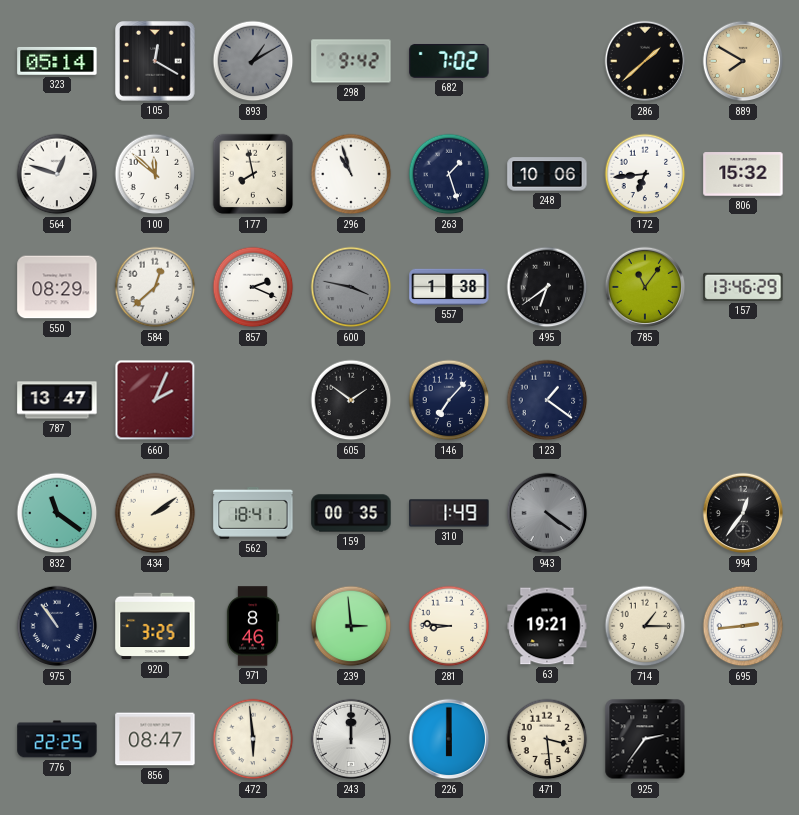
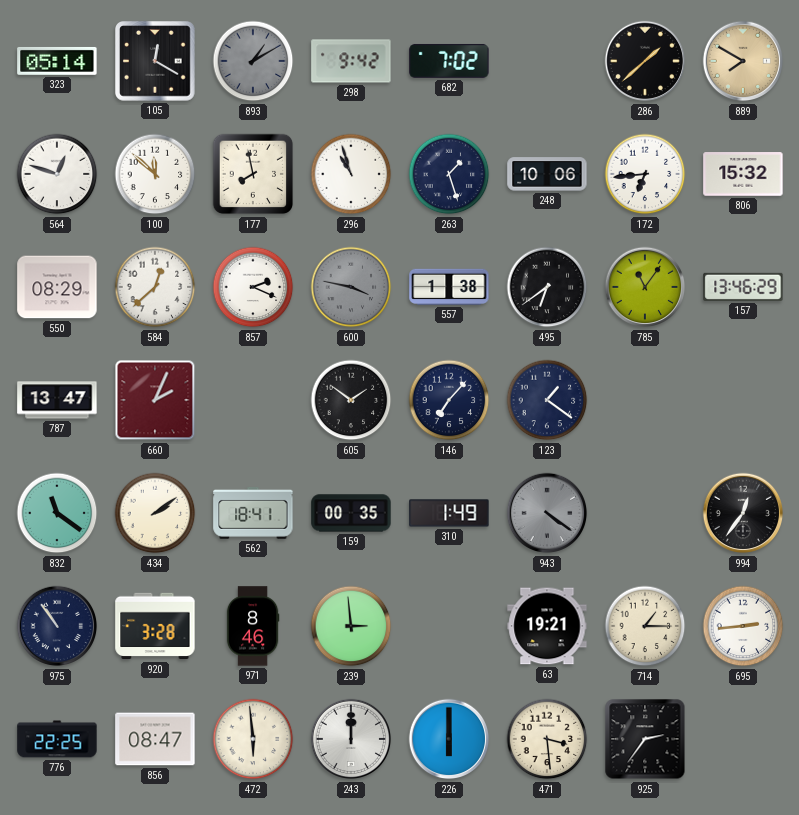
920: 3:25 -> 3:28 (155, 626)
281: 8:46 -> none (449, 626)
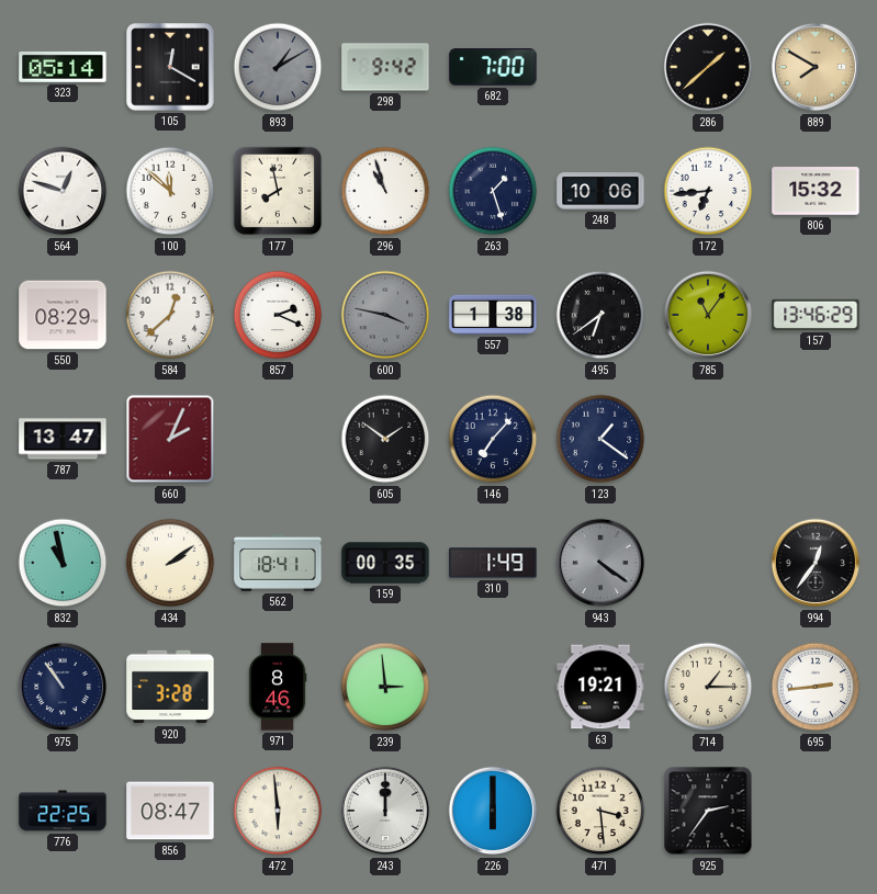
682: 7:02 -> 7:00 (493, 67)
832: 11:21 -> 10:58 (63, 563)
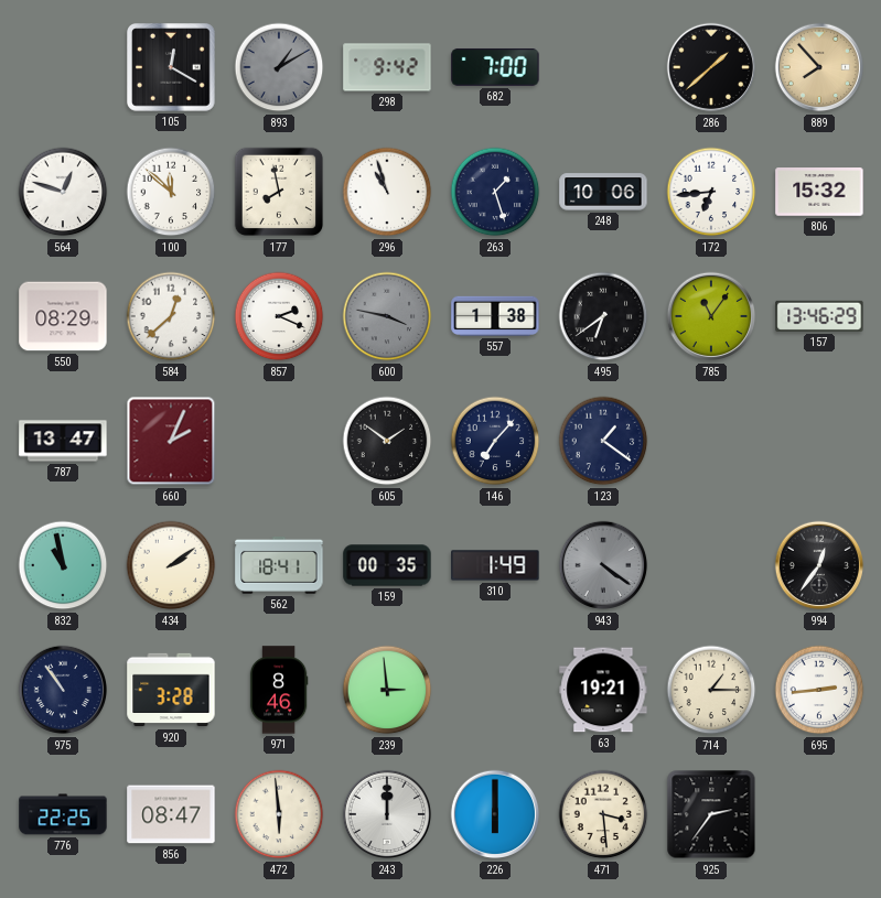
323: 05:14 -> none (63, 67)
889: 7:50 -> 7:53 (819, 67)
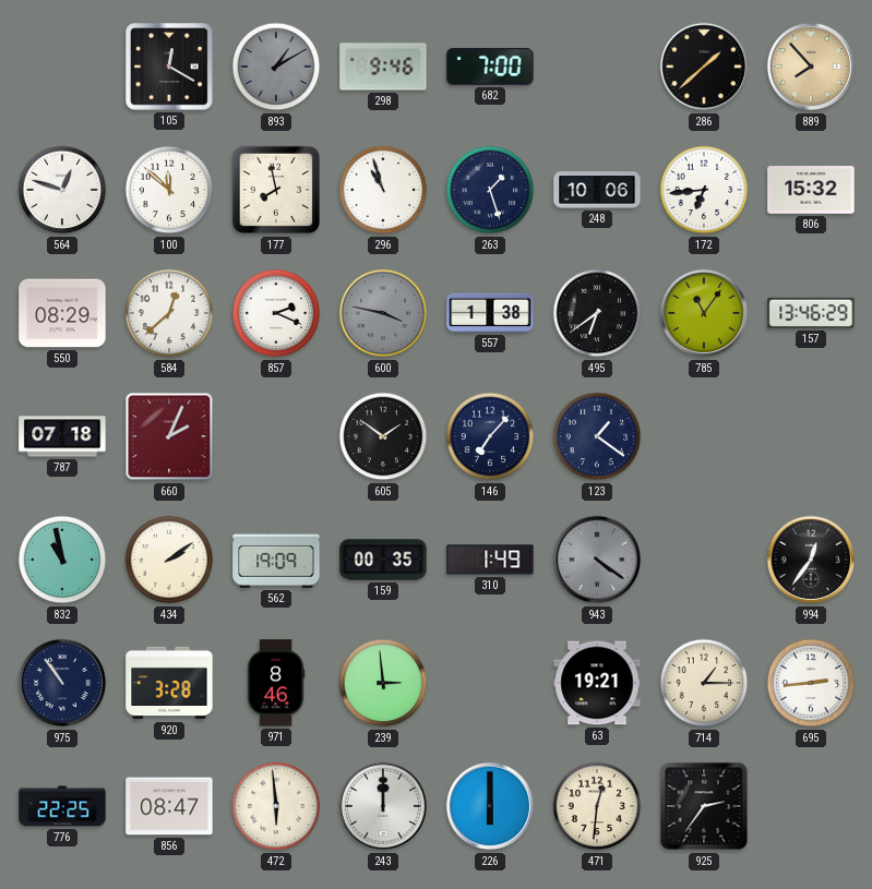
298: 9:42 -> 9:46 (383, 67)
787: 13:47 -> 07:18 (62, 436)
562: 18:41 -> 19:09 (276, 560)
471: 3:29 -> 12:31 (597, 806)
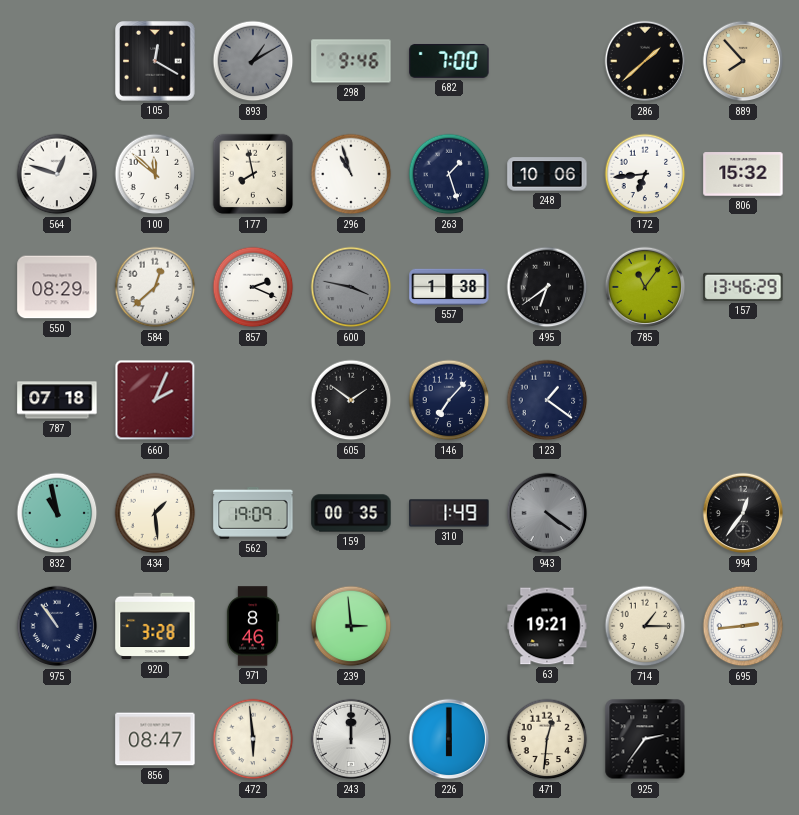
434: 2:09 -> 1:29 (155, 513)
776: 22:25 -> none (62, 806)
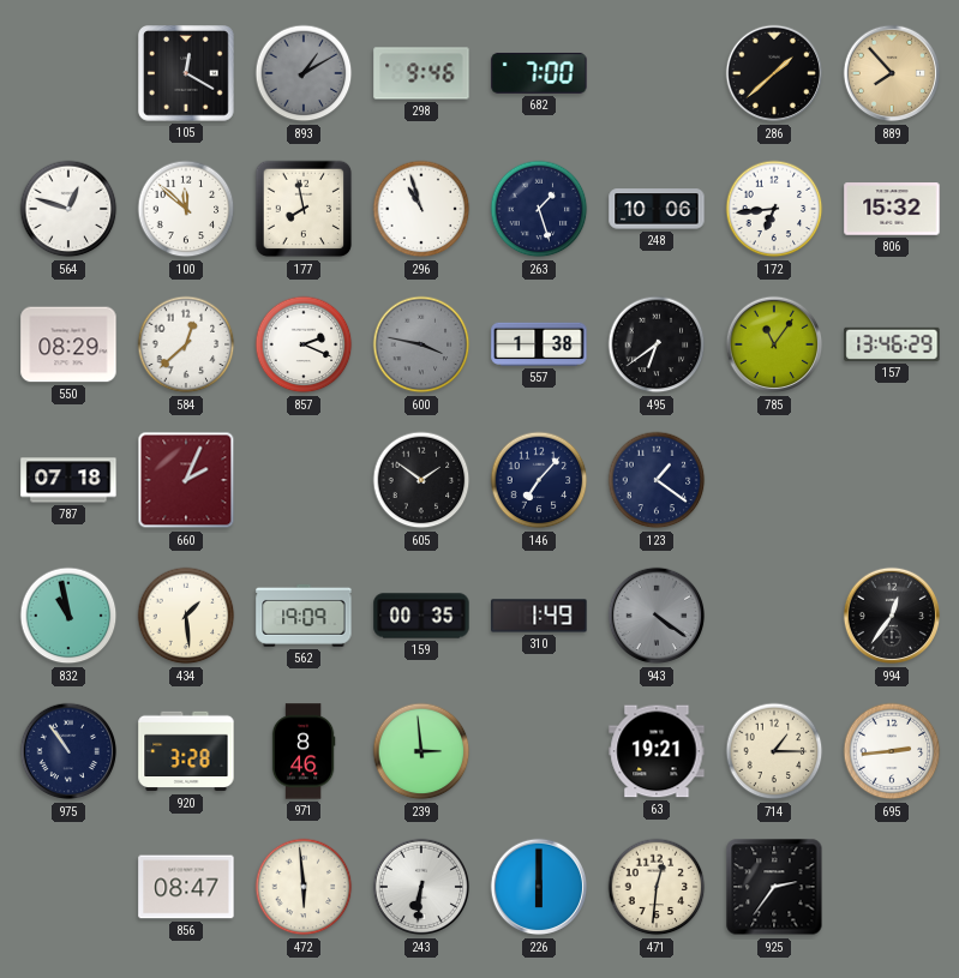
243: 12:00 -> 6:31 (421, 887)
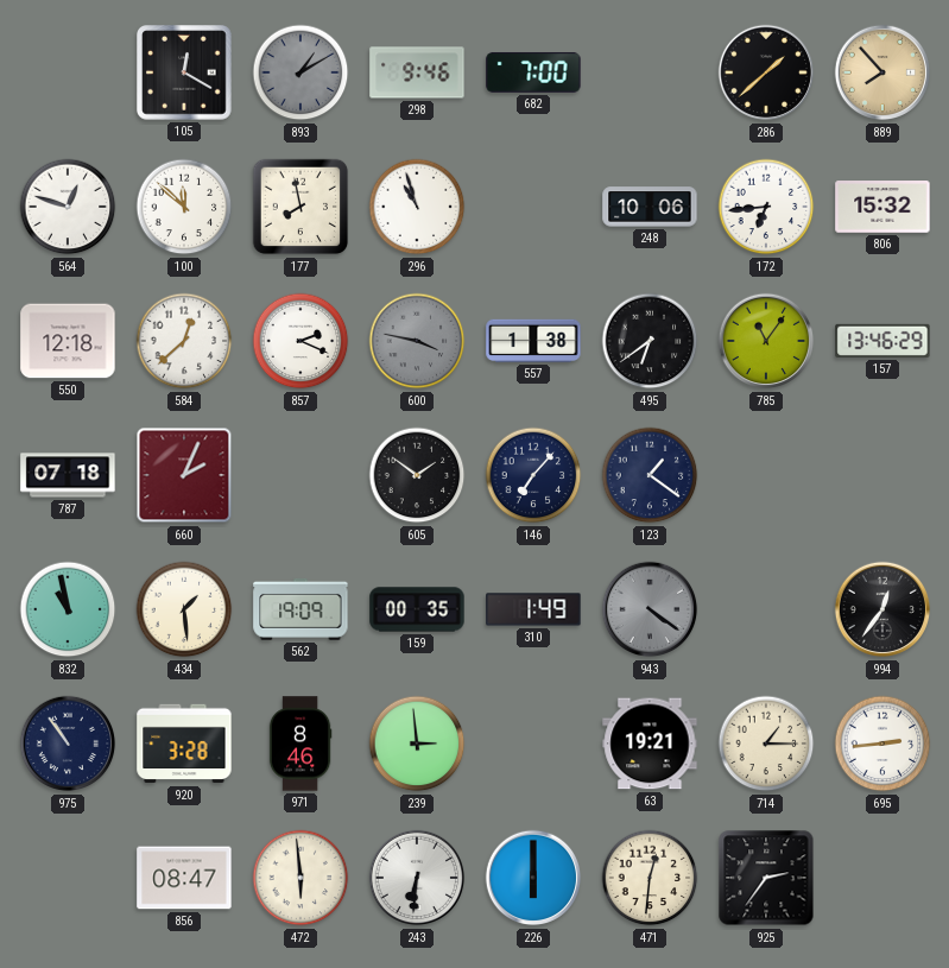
263: 1:27 -> none (539, 209)
550: 08:29 -> 12:18 (68, 341)
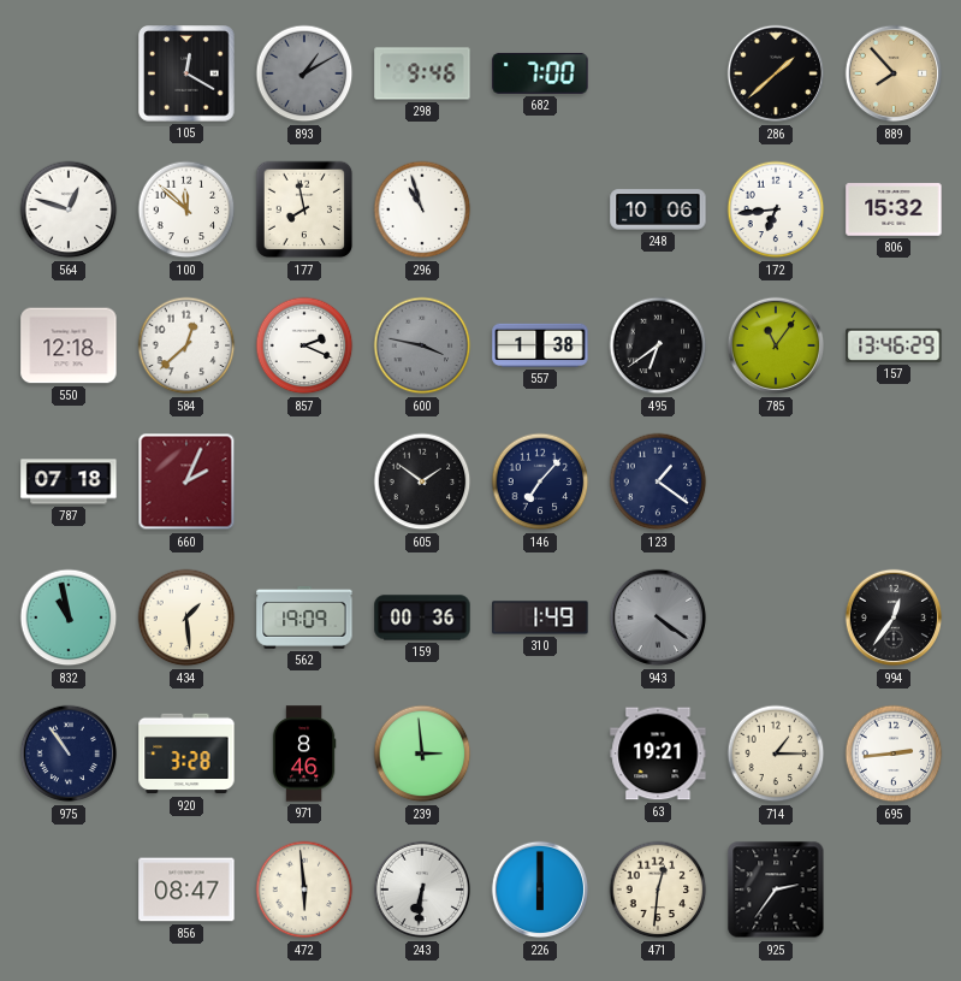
159: 00:35 -> 00:36 (422, 617)
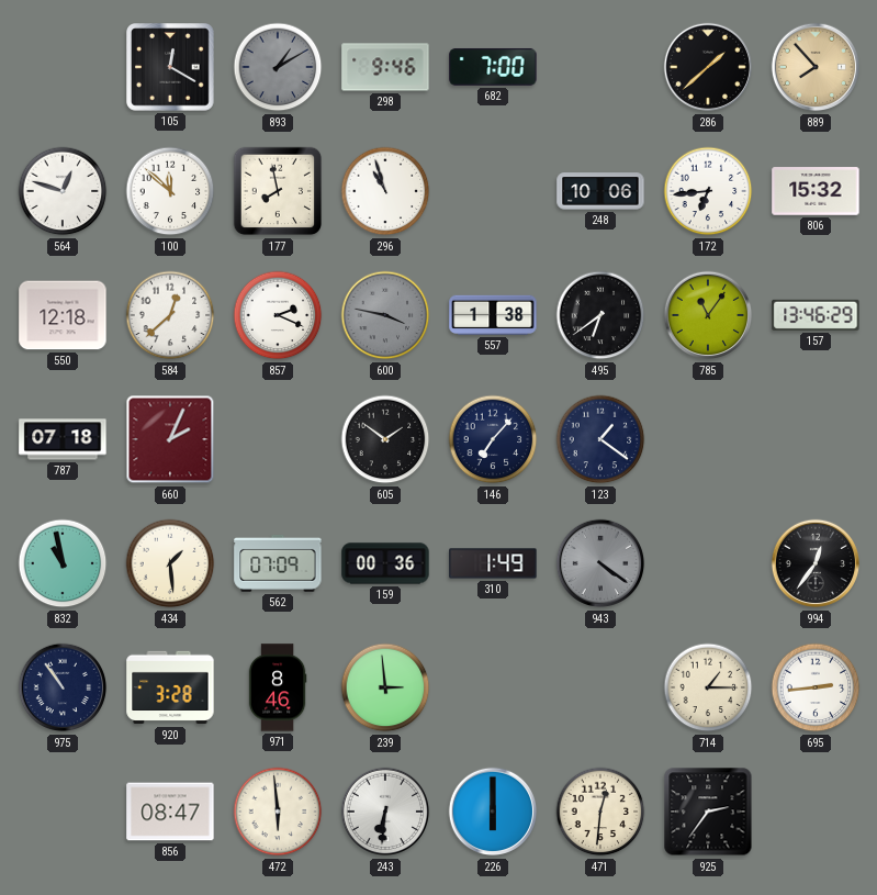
562: 19:09 -> 07:09 (278, 563)
63: 19:21 -> none (658, 754)
